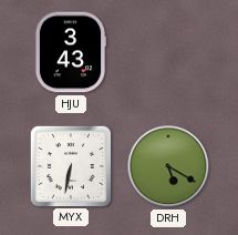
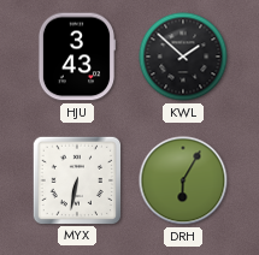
KWL: none -> 1:52 (183, 57)
DRH: 5:20 -> 6:05 (183, 180)
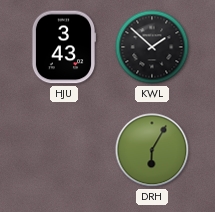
MYX: 6:32 -> none (76, 179)
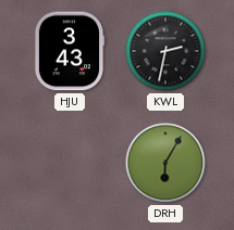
KWL: 1:52 -> 2:32 (165, 51)
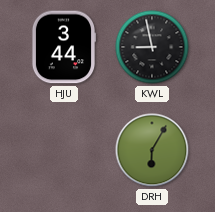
HJU: 3:43 -> 3:44 (63, 47)
KWL: 2:32 -> 8:58 (152, 47)
